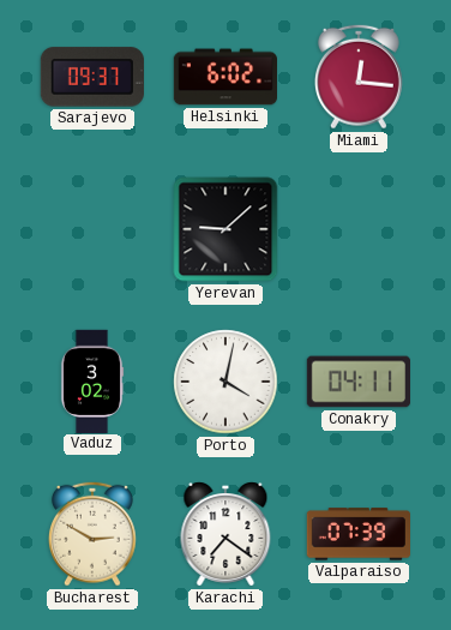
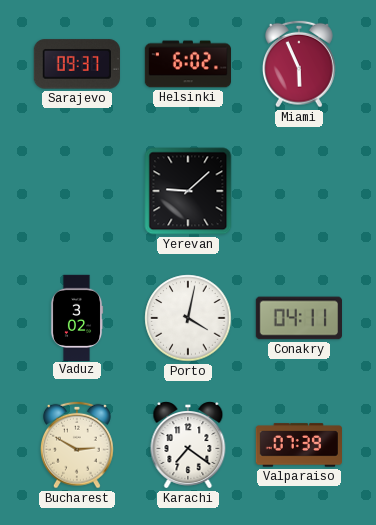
Miami: 12:16 -> 5:56 (299, 64)
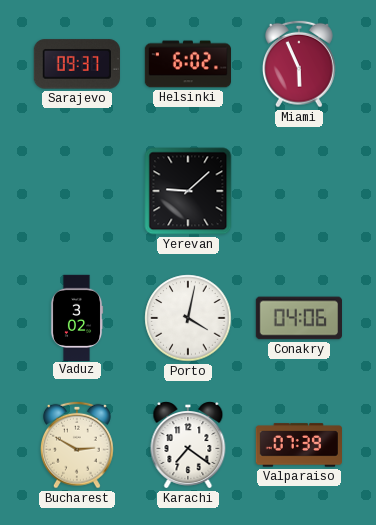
Conakry: 04:11 -> 04:06 (298, 318)
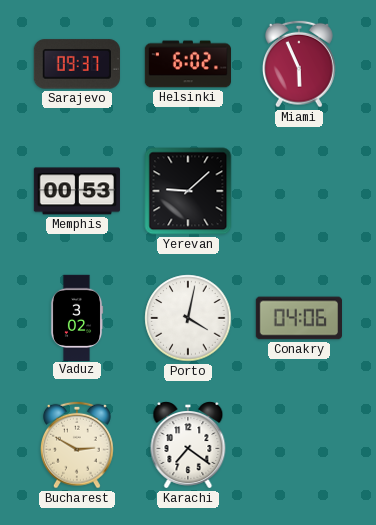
Memphis: none -> 00:53 (76, 191)
Valparaiso: 07:39 -> none (298, 445)
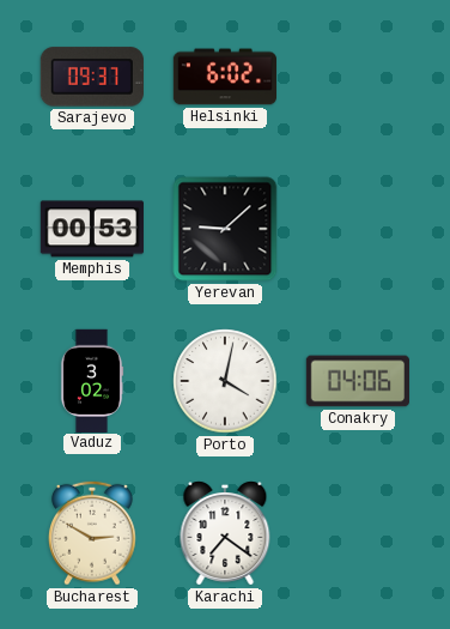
Miami: 5:56 -> none (299, 64)
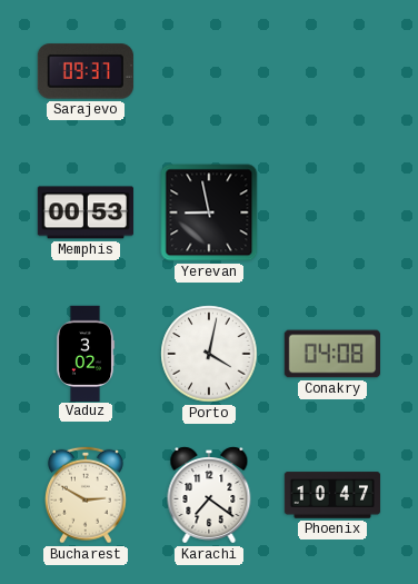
Helsinki: 6:02 -> none (224, 77)
Yerevan: 9:08 -> 8:58 (209, 212)
Conakry: 04:06 -> 04:08 (331, 354)
Phoenix: none -> 10:47 (332, 495)
